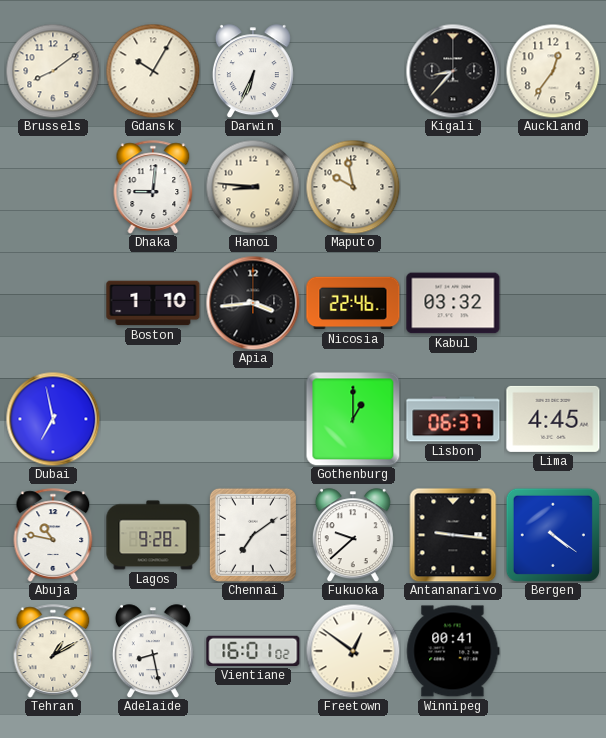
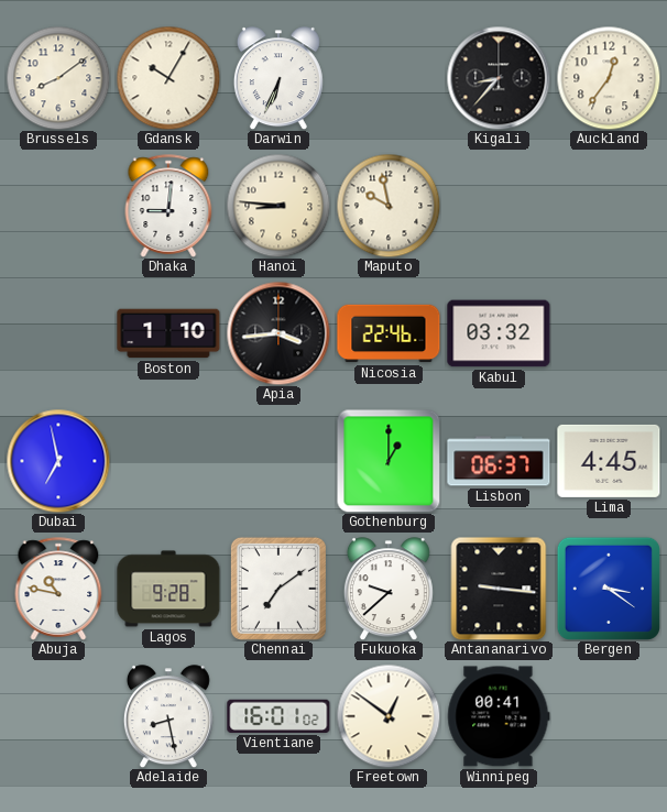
Bergen: 4:21 -> 3:21 (609, 589)
Tehran: 1:10 -> none (53, 651)
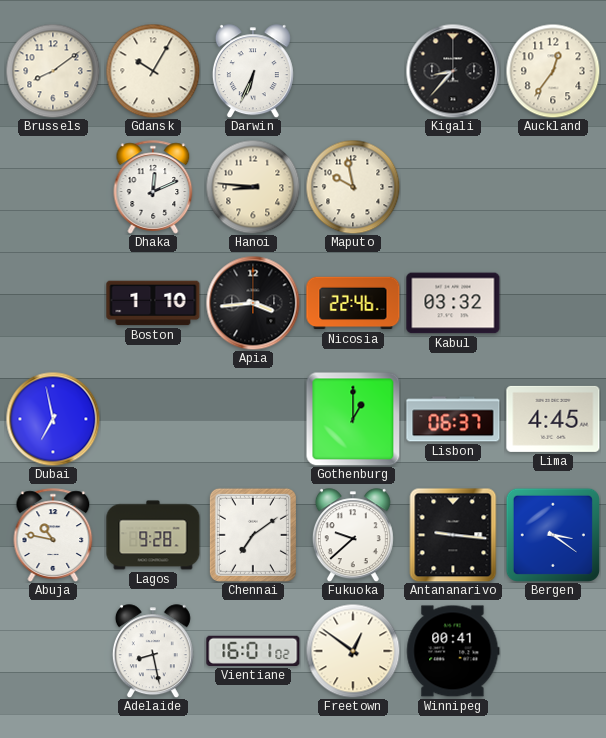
Dhaka: 9:01 -> 12:11 (153, 187)
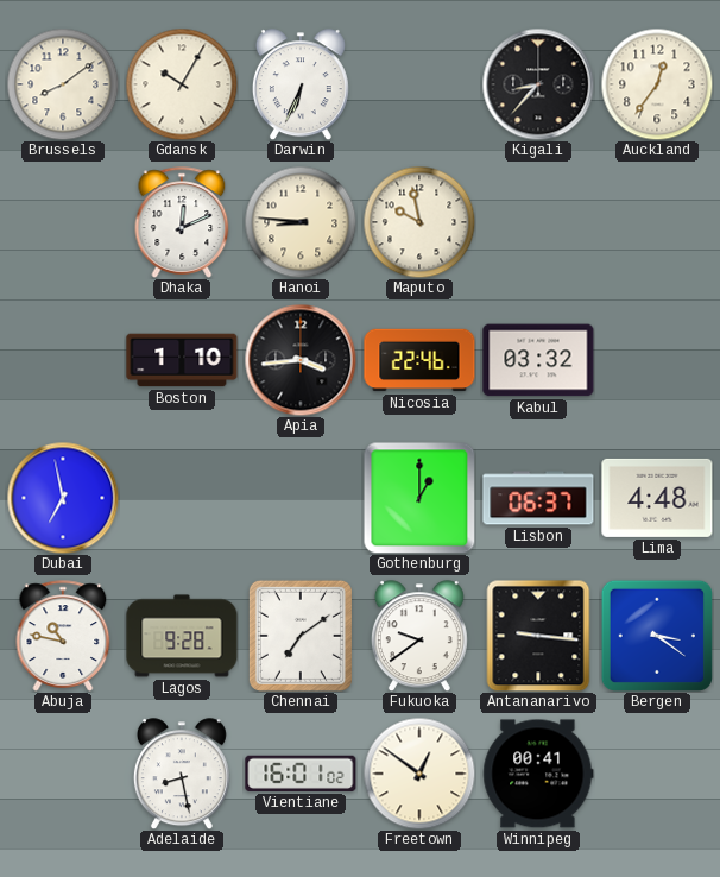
Lima: 4:45 -> 4:48 (657, 498)
Fukuoka: 9:38 -> 9:39 (419, 636)
